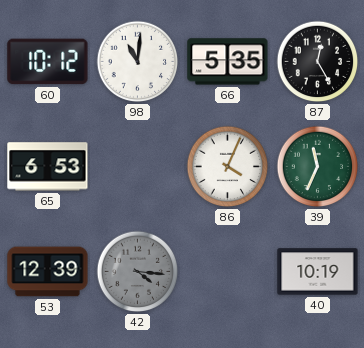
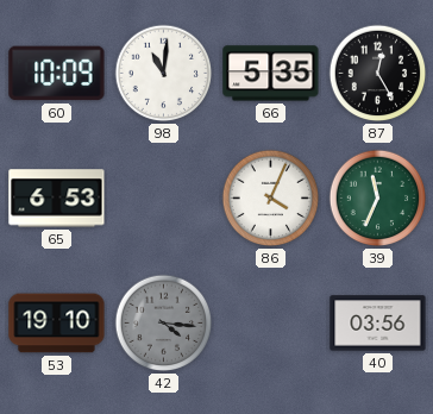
60: 10:12 -> 10:09 (57, 74)
53: 12:39 -> 19:10 (57, 324)
40: 10:19 -> 03:56 (378, 324)
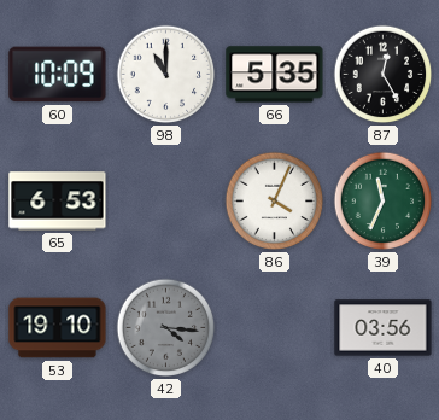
98: 11:01 -> 11:00 (166, 75)
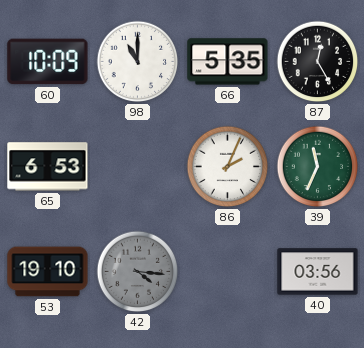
86: 4:04 -> 2:04 (228, 167)
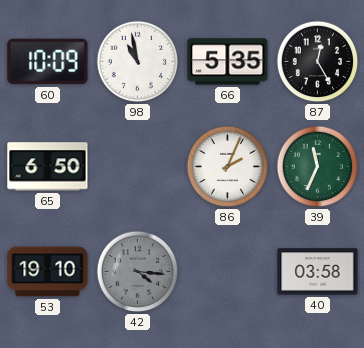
98: 11:00 -> 10:58 (138, 62)
65: 6:53 -> 6:50 (48, 167)
40: 03:56 -> 03:58 (318, 272)
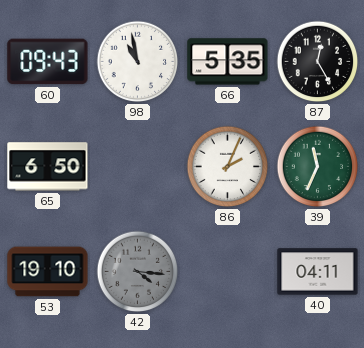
60: 10:09 -> 09:43 (48, 62)
40: 03:58 -> 04:11 (318, 272)
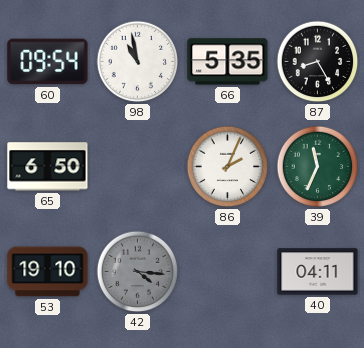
60: 09:43 -> 09:54 (48, 62)
87: 12:25 -> 8:25 (318, 62)
